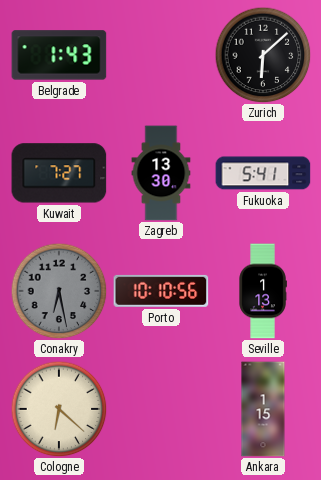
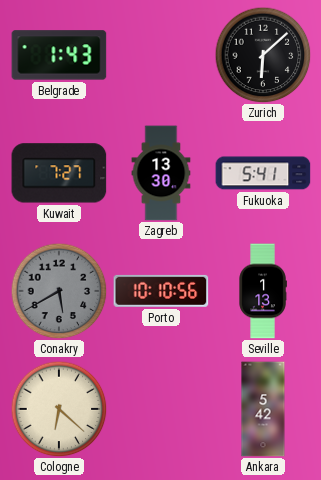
Conakry: 6:28 -> 5:40 (59, 291)
Ankara: 1:15 -> 5:42 (263, 409)
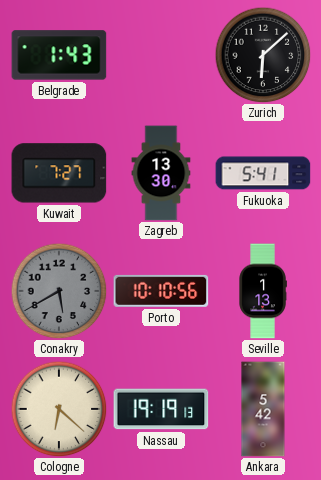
Nassau: none -> 19:19 (161, 409)
